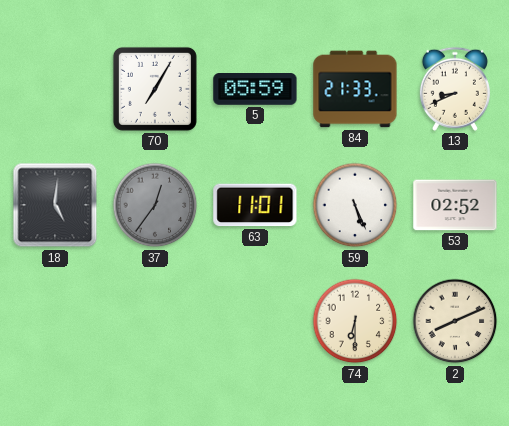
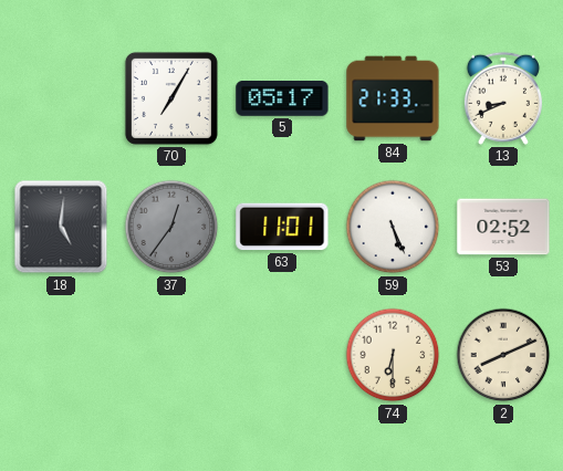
5: 05:59 -> 05:17 (282, 100)
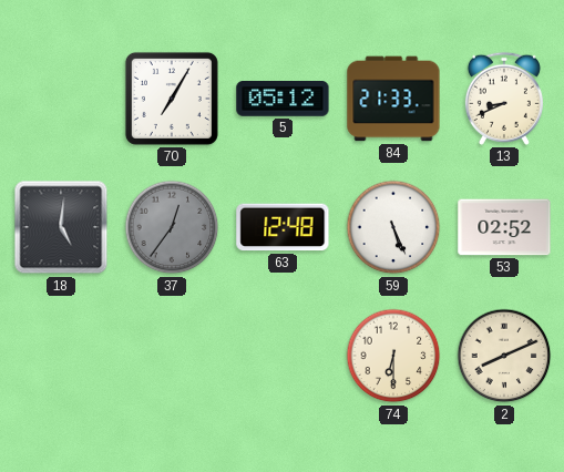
5: 05:17 -> 05:12 (283, 100)
63: 11:01 -> 12:48 (283, 227)
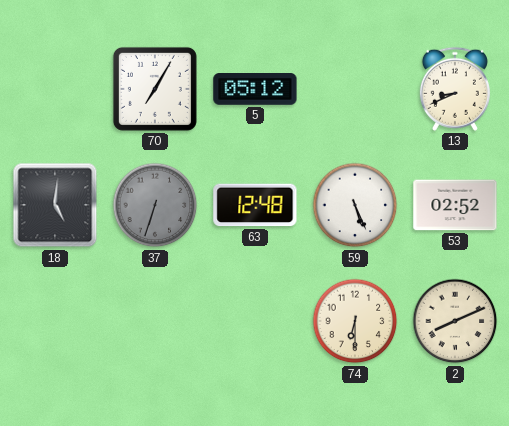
84: 21:33 -> none (393, 99)
37: 12:36 -> 6:33 (155, 205)
